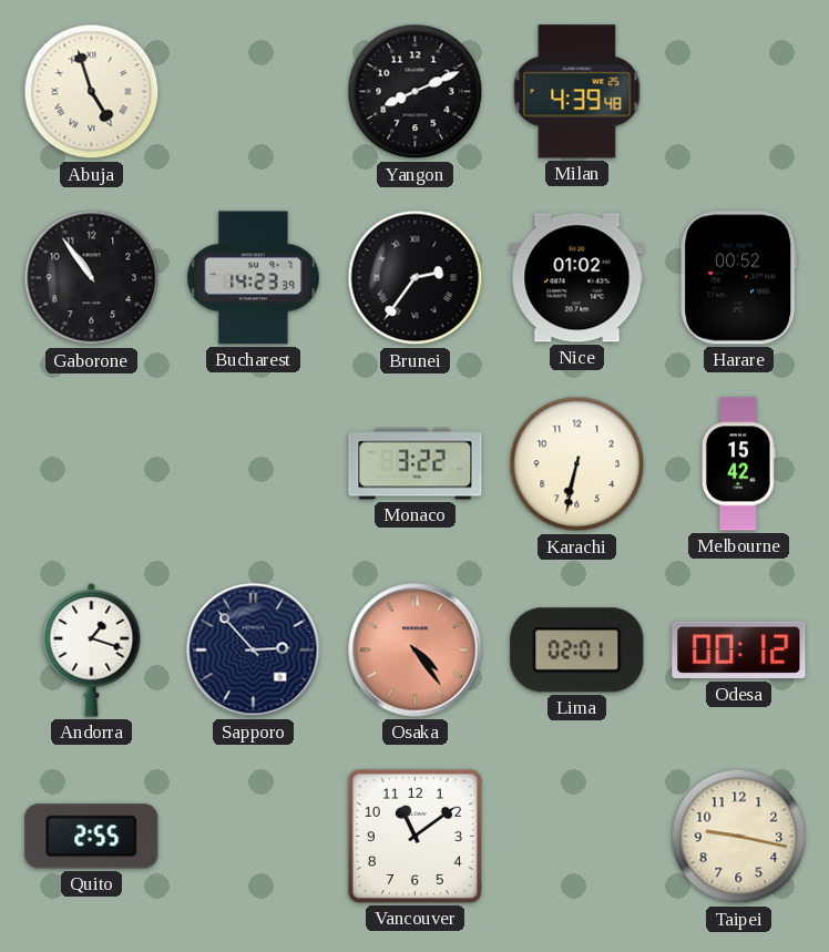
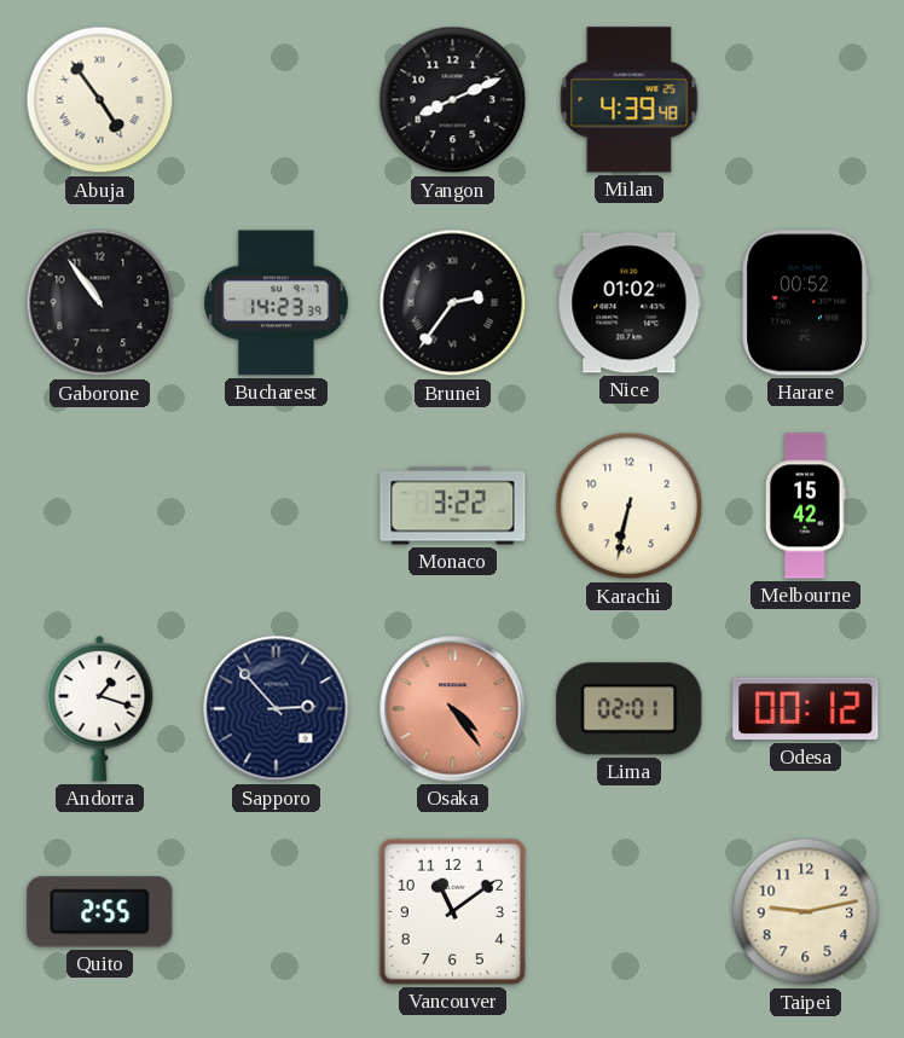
Abuja: 4:57 -> 4:54 (100, 100)
Taipei: 9:17 -> 9:13 (806, 912)
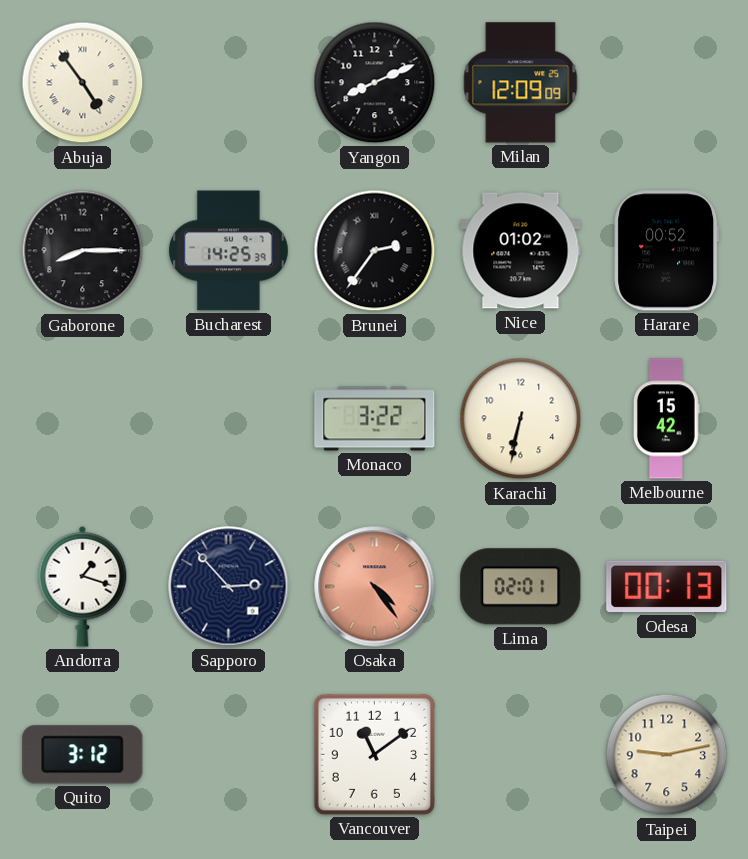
Milan: 4:39 -> 12:09 (521, 83)
Gaborone: 10:54 -> 8:15 (83, 251)
Bucharest: 14:23 -> 14:25 (229, 251)
Odesa: 00:12 -> 00:13 (667, 587)
Quito: 2:55 -> 3:12 (83, 755)
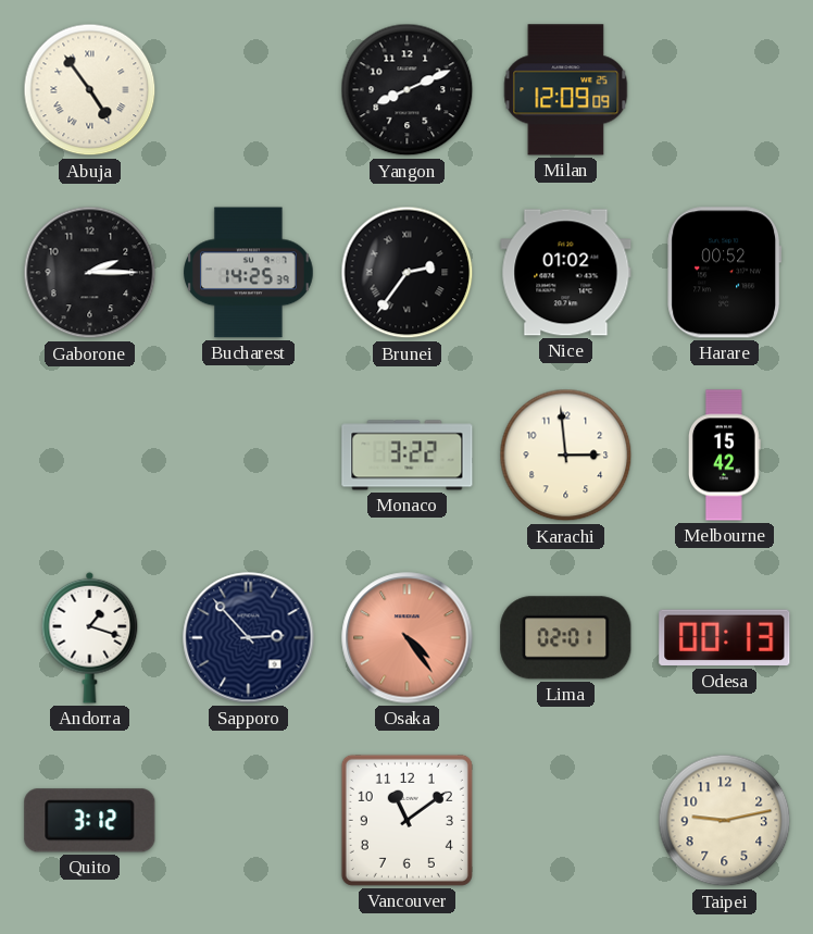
Gaborone: 8:15 -> 2:15 (90, 273)
Karachi: 6:32 -> 2:59 (566, 456)
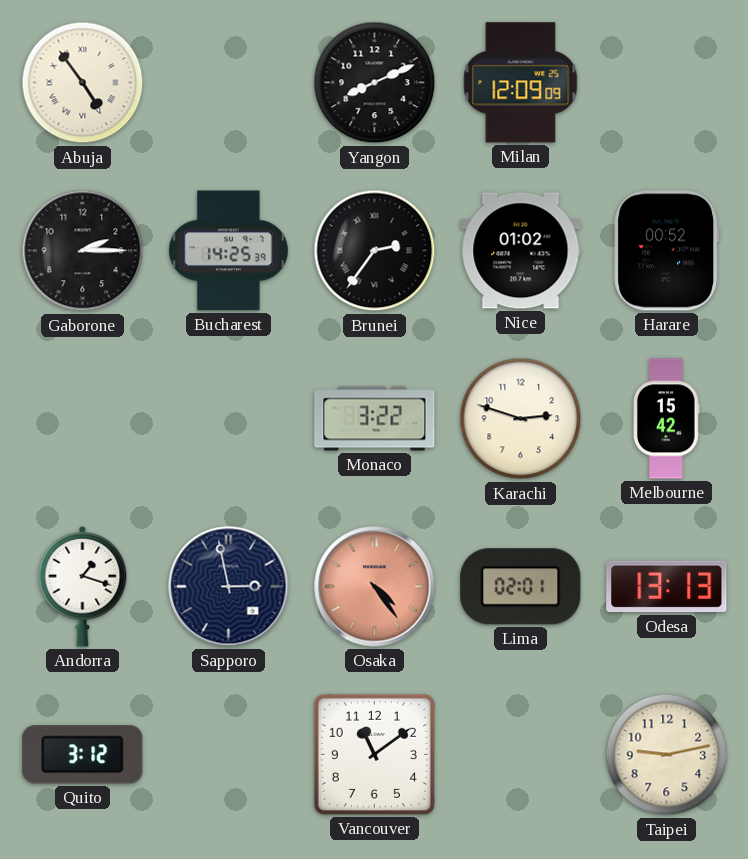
Karachi: 2:59 -> 2:48 (521, 419)
Sapporo: 2:53 -> 2:58 (229, 587)
Odesa: 00:13 -> 13:13 (667, 587)
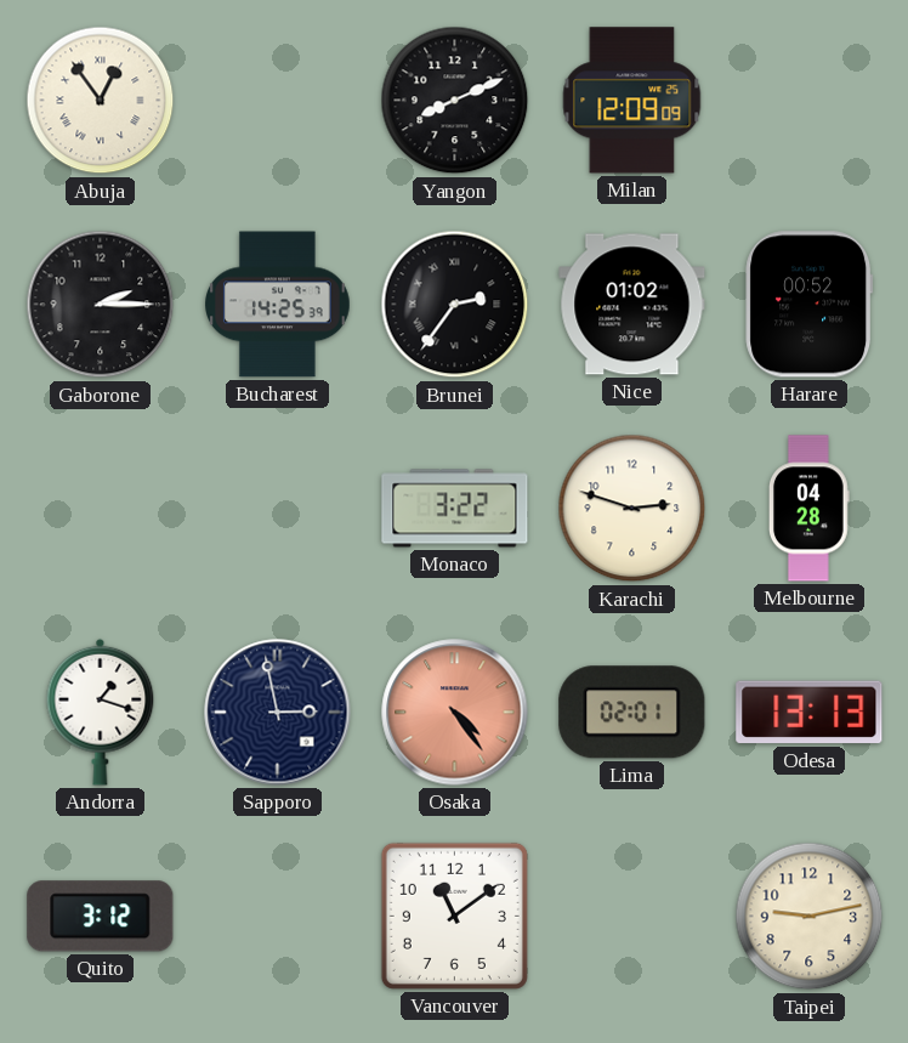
Abuja: 4:54 -> 12:54 (101, 101)
Melbourne: 15:42 -> 04:28 (808, 509)
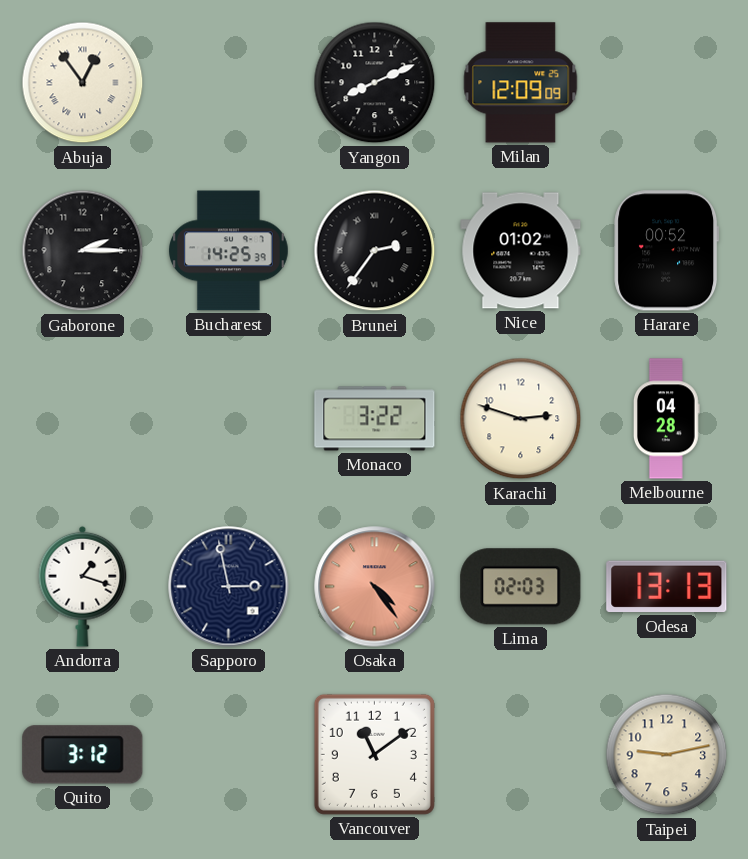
Lima: 02:01 -> 02:03 (521, 587)
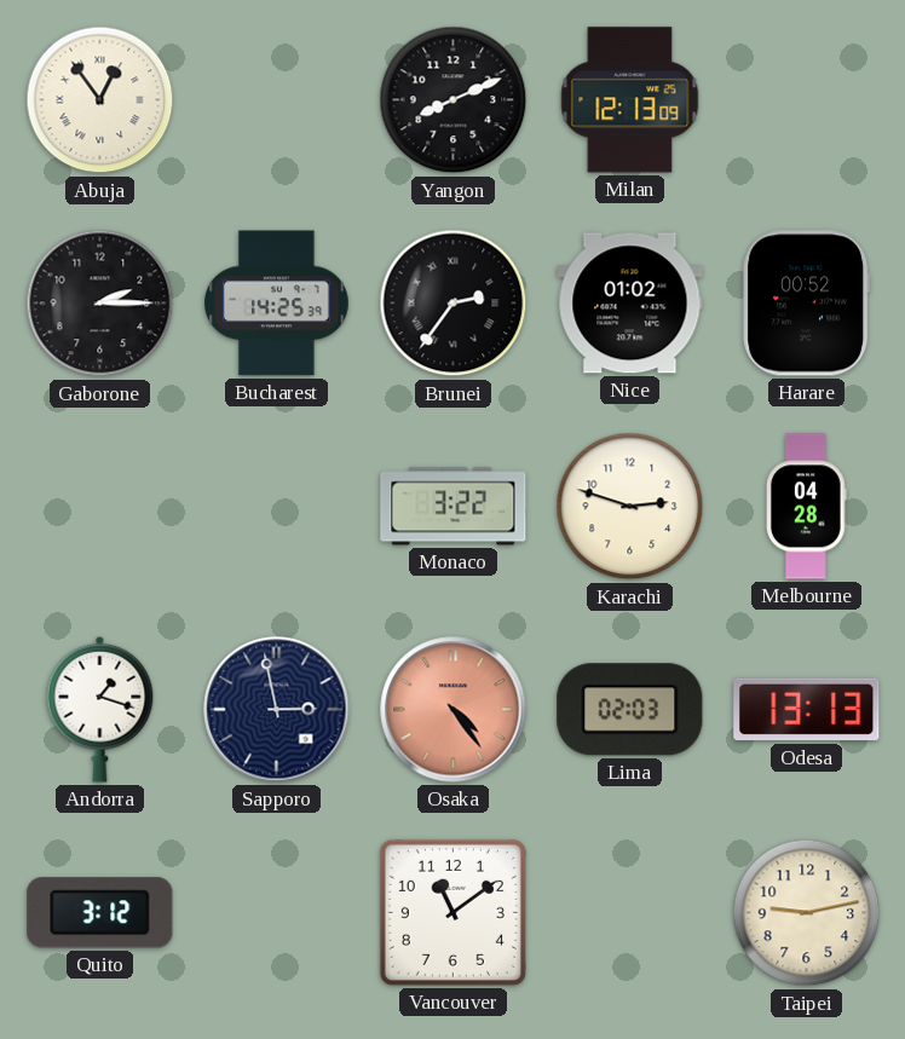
Milan: 12:09 -> 12:13 (630, 100)
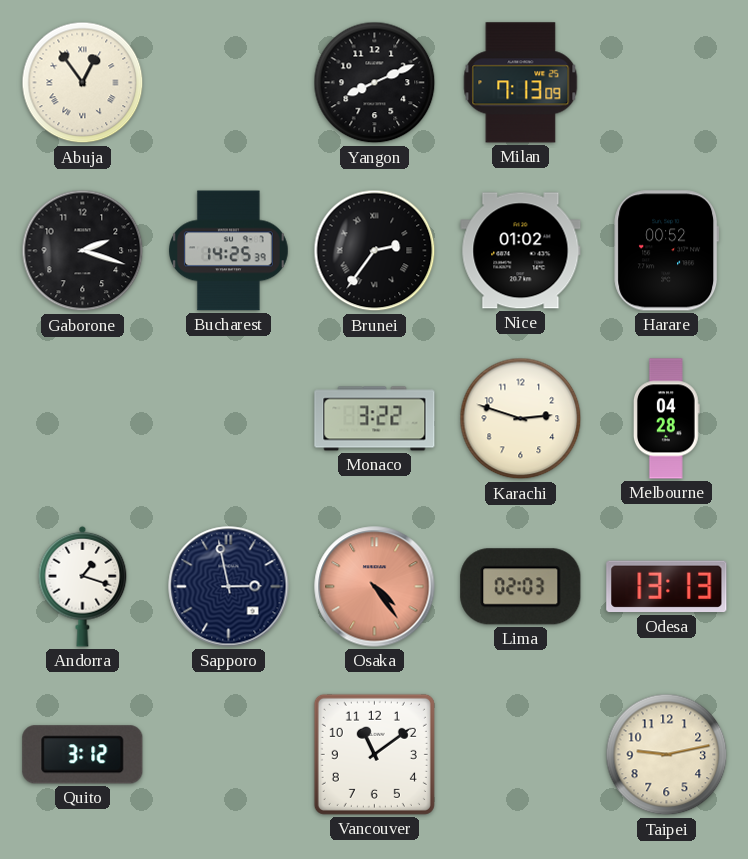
Milan: 12:13 -> 7:13 (521, 83)
Gaborone: 2:15 -> 2:18 (83, 251)
